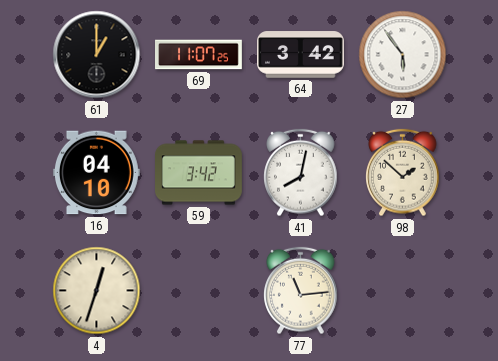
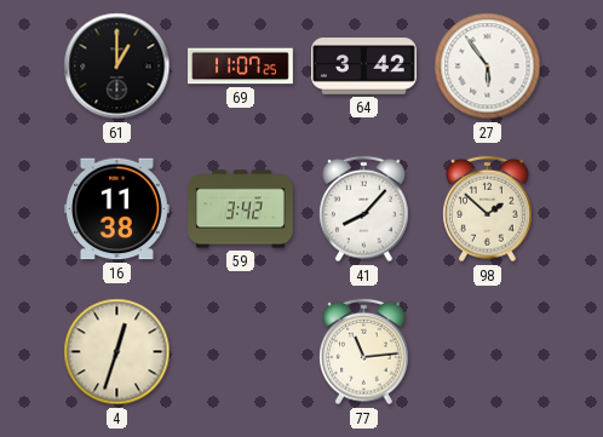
16: 04:10 -> 11:38 (116, 209)
41: 8:02 -> 8:07 (364, 209)
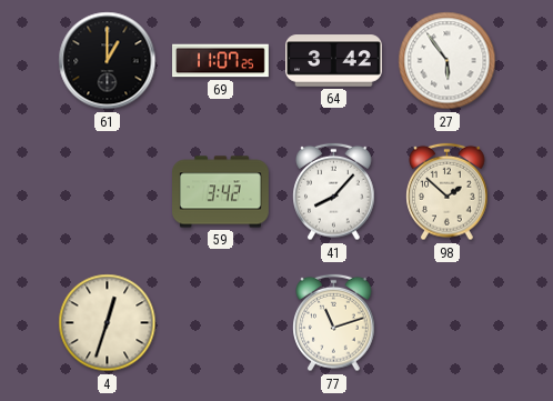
16: 11:38 -> none (116, 209)
77: 11:14 -> 11:12 (334, 323)
